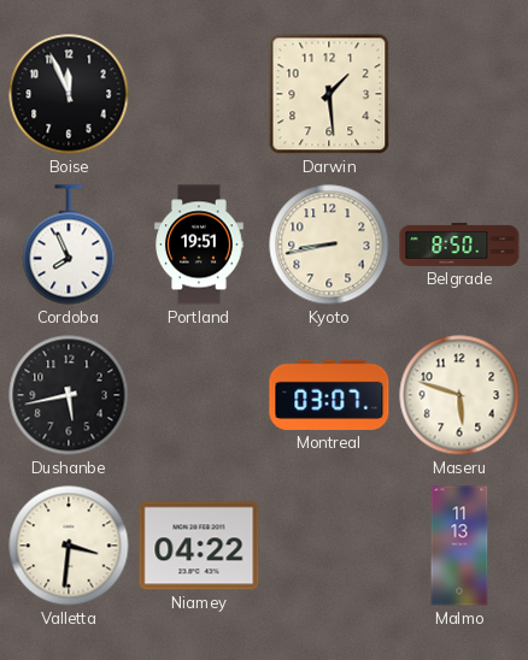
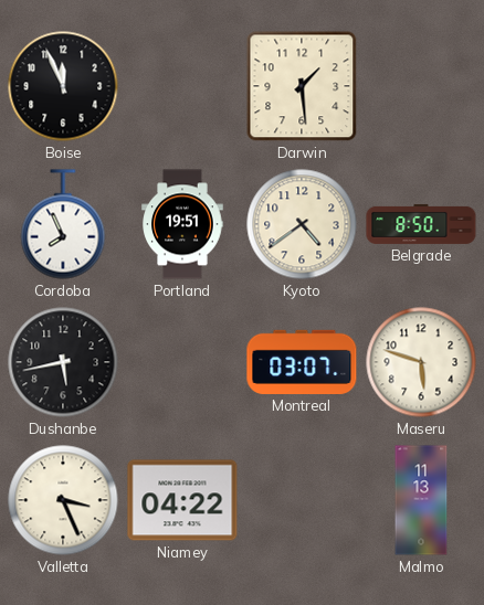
Kyoto: 8:43 -> 4:39 (302, 224)
Valletta: 3:31 -> 3:26 (63, 500)
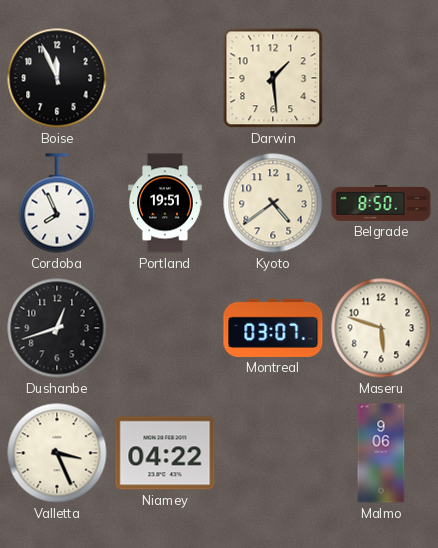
Dushanbe: 5:43 -> 12:42 (57, 328)
Malmo: 11:13 -> 9:06 (381, 453)
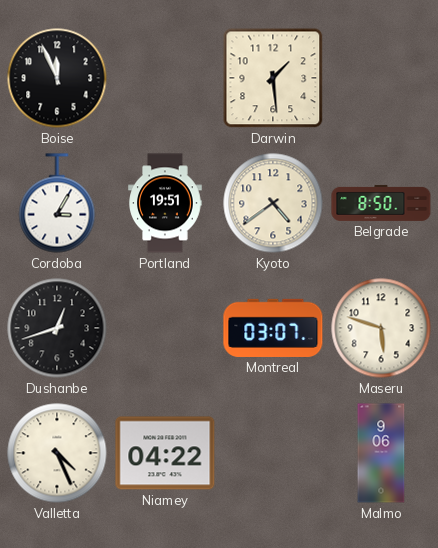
Cordoba: 7:56 -> 3:05 (57, 203)
Valletta: 3:26 -> 4:26 (57, 453)
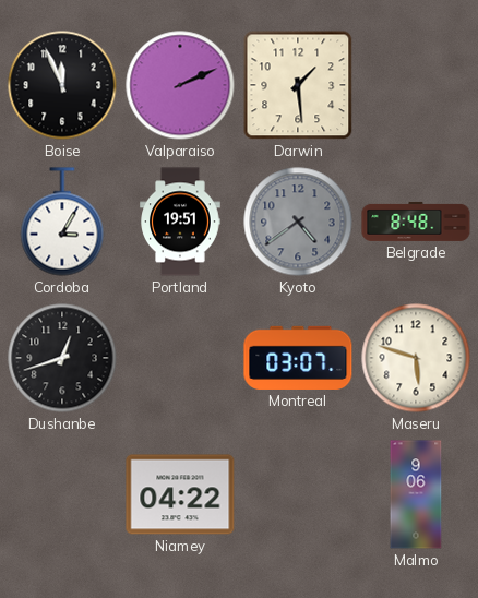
Valparaiso: none -> 2:11 (180, 85)
Kyoto dial: cream -> grey (298, 222)
Belgrade: 8:50 -> 8:48 (416, 222)
Valletta: 4:26 -> none (57, 453)
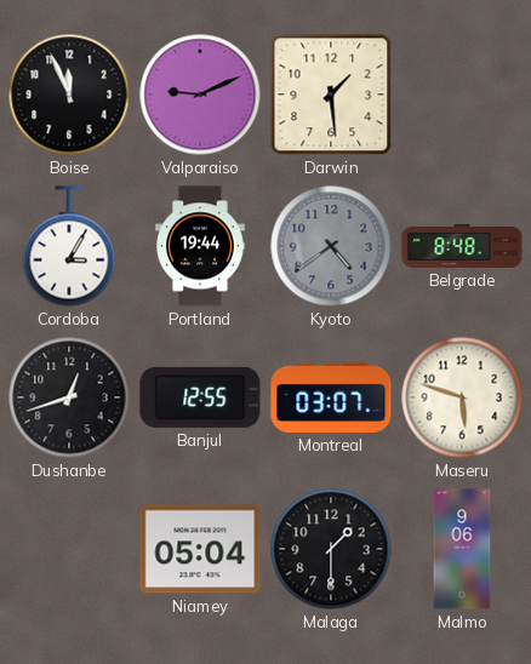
Valparaiso: 2:11 -> 9:11 (200, 95)
Portland: 19:51 -> 19:44 (200, 246)
Banjul: none -> 12:55 (200, 397)
Niamey: 04:22 -> 05:04 (200, 549)
Malaga: none -> 1:30 (331, 549)
